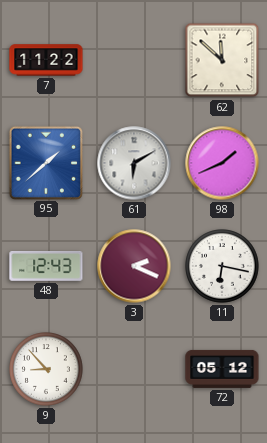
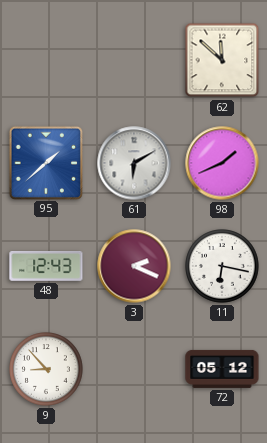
7: 11:22 -> none (46, 60)
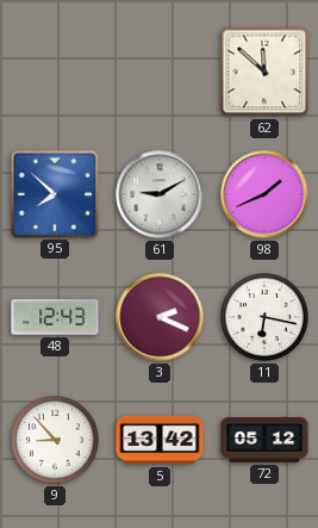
95: 1:38 -> 7:52 (54, 193)
61: 6:10 -> 9:10 (160, 194)
5: none -> 13:42 (160, 440)
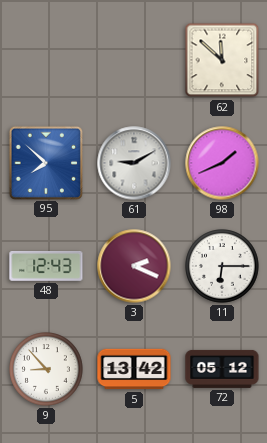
11: 6:17 -> 6:15 (222, 266)
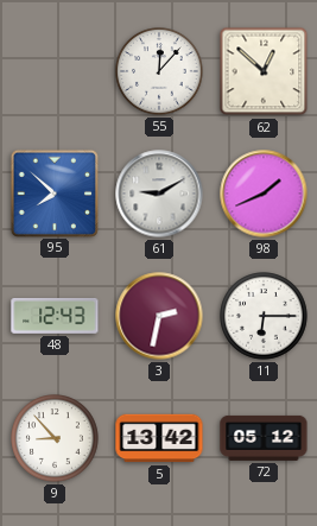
55: none -> 12:07 (159, 71)
62: 11:52 -> 12:52 (264, 71)
3: 2:19 -> 2:32 (159, 316)
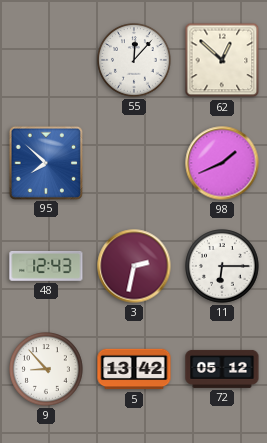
61: 9:10 -> none (159, 194)
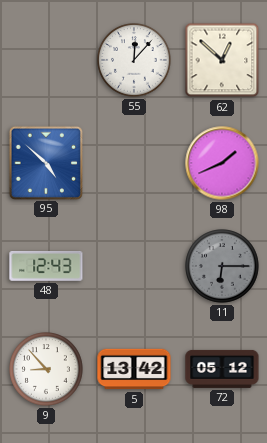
95: 7:52 -> 4:52 (45, 162)
3: 2:32 -> none (134, 266)
11 dial: white -> grey (222, 266)
